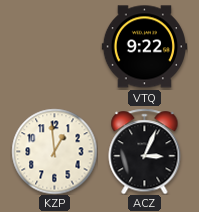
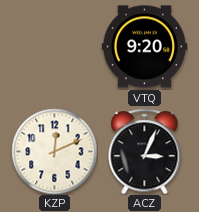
VTQ: 9:22 -> 9:20 (144, 47)
KZP: 12:59 -> 12:11 (54, 151)
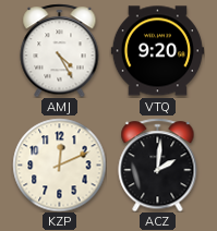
AMJ: none -> 4:25 (60, 50)
ACZ: 3:04 -> 2:01 (158, 165)
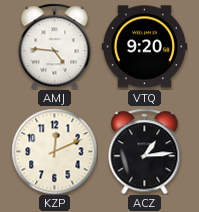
AMJ: 4:25 -> 4:46 (55, 46)
ACZ: 2:01 -> 1:14 (145, 151)
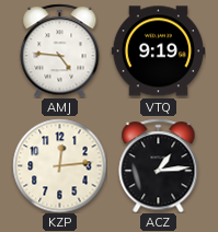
VTQ: 9:20 -> 9:19 (158, 51)
KZP: 12:11 -> 12:14 (59, 165)
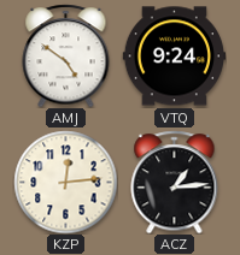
AMJ: 4:46 -> 4:51 (66, 55)
VTQ: 9:19 -> 9:24 (174, 57)
